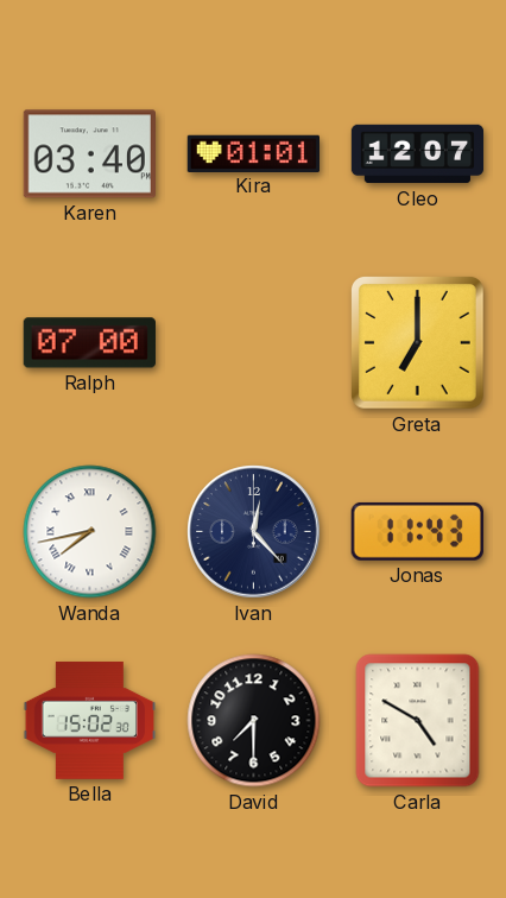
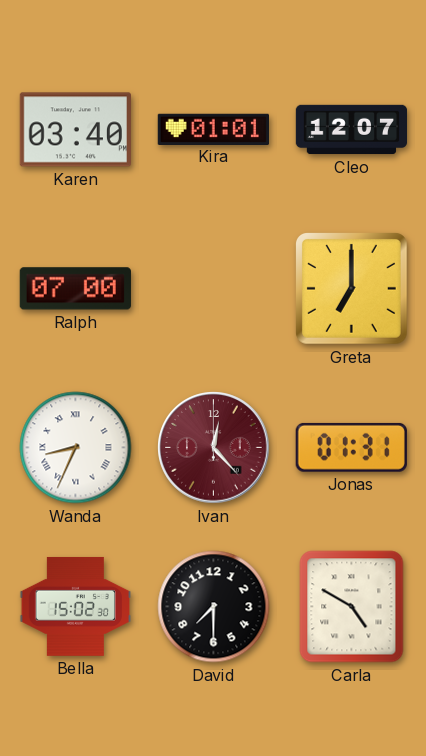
Wanda: 7:43 -> 8:34 (76, 448)
Ivan dial: navy -> burgundy (214, 448)
Jonas: 11:43 -> 01:31 (351, 447)
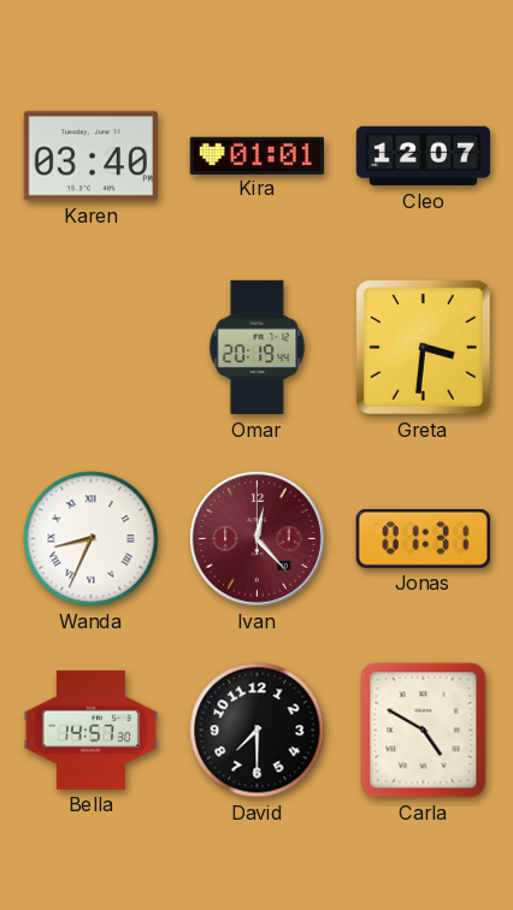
Ralph: 07:00 -> none (75, 289)
Omar: none -> 20:19 (258, 348)
Greta: 7:00 -> 3:31 (423, 347)
Bella: 15:02 -> 14:57 (90, 729)
